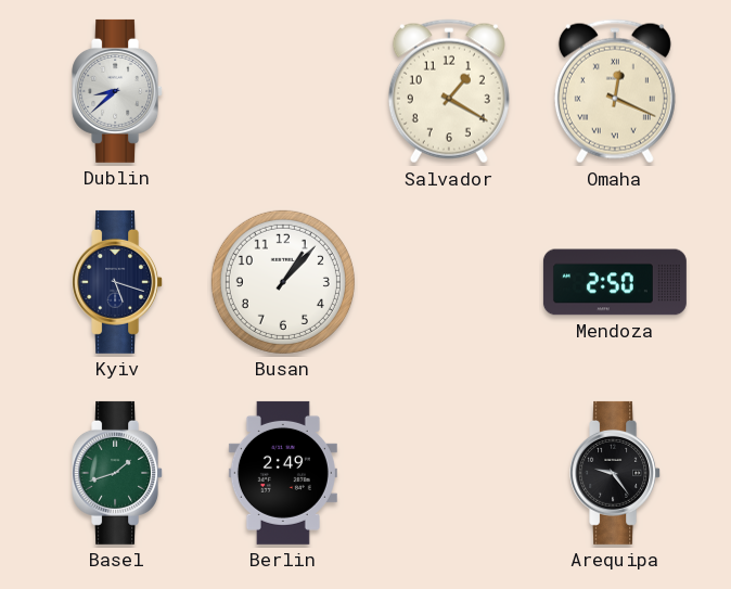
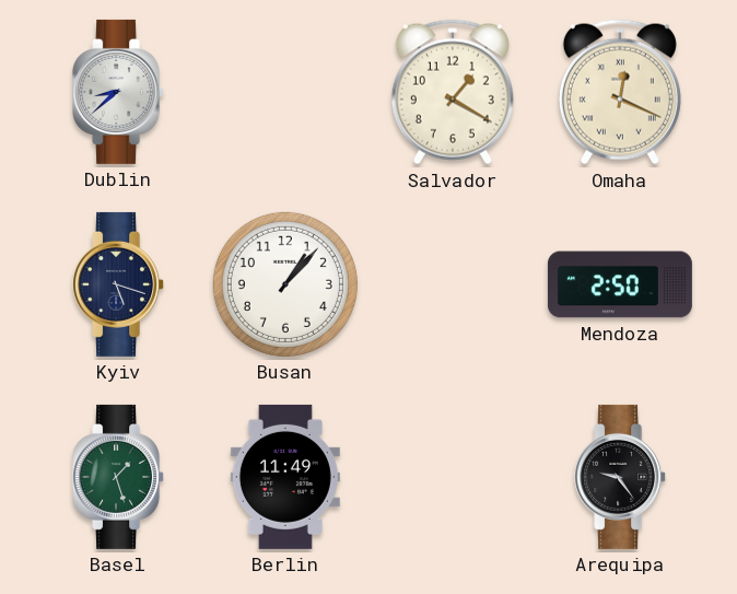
Basel: 1:42 -> 1:27 (119, 477)
Berlin: 2:49 -> 11:49 (285, 477)
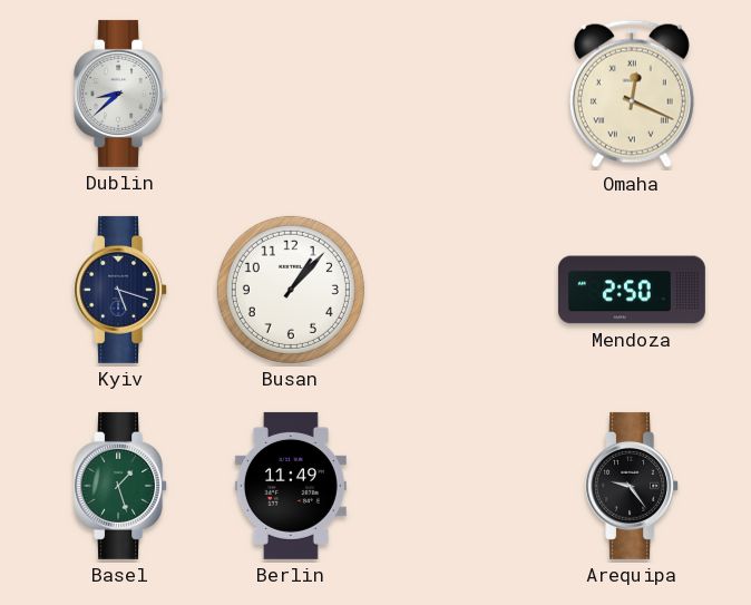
Salvador: 1:20 -> none (453, 92)
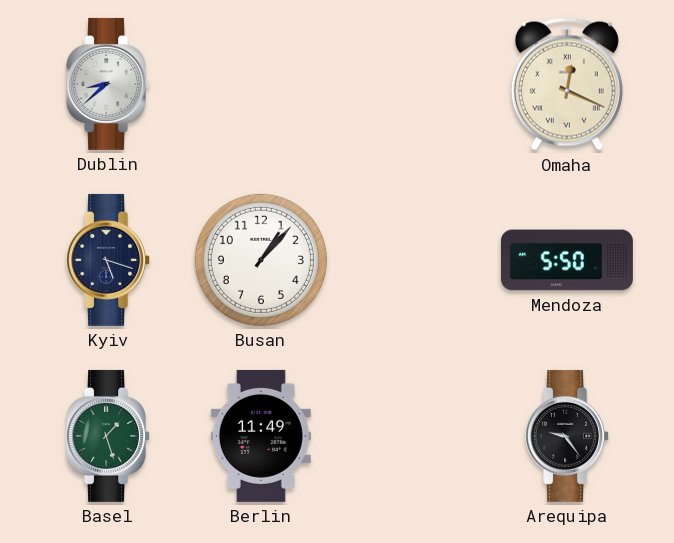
Mendoza: 2:50 -> 5:50 (567, 260)
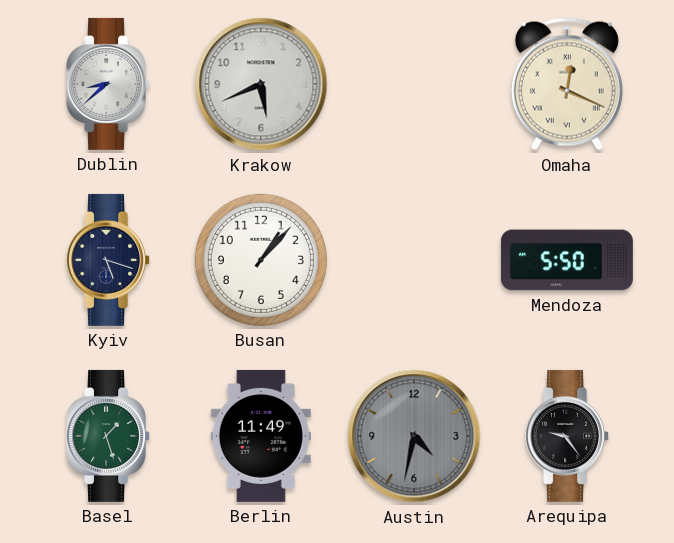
Krakow: none -> 5:41 (261, 84)
Austin: none -> 4:32 (414, 436)
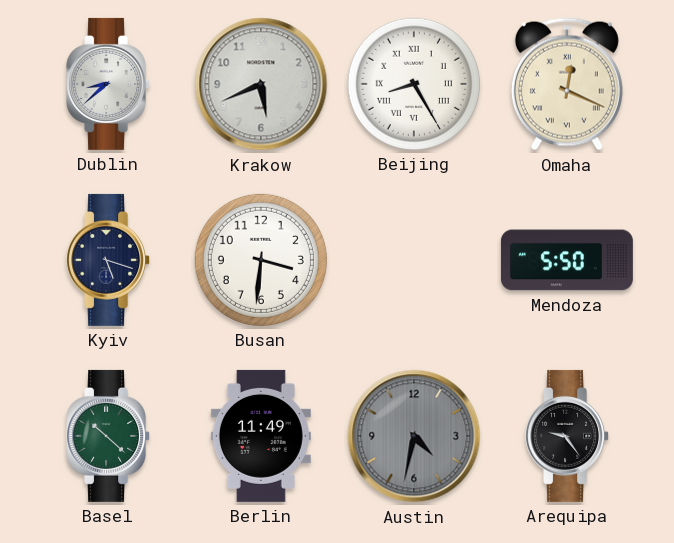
Beijing: none -> 8:25 (414, 84)
Busan: 1:07 -> 3:31 (261, 260)
Basel: 1:27 -> 10:22 (109, 436)
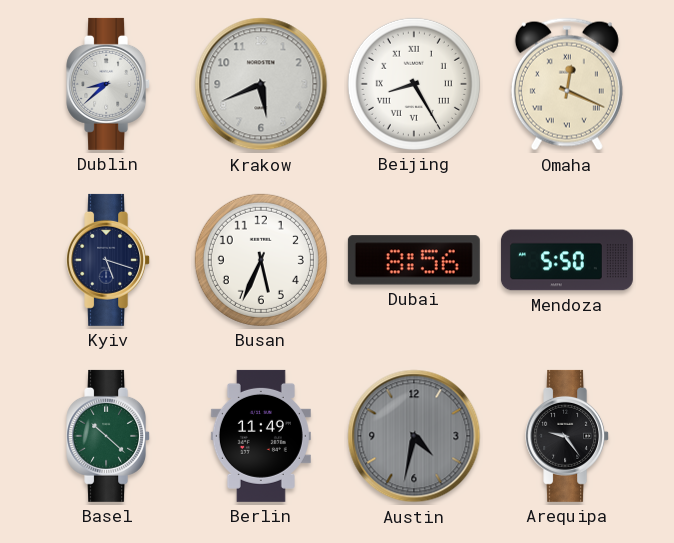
Busan: 3:31 -> 5:34 (261, 260)
Dubai: none -> 8:56 (414, 260)
